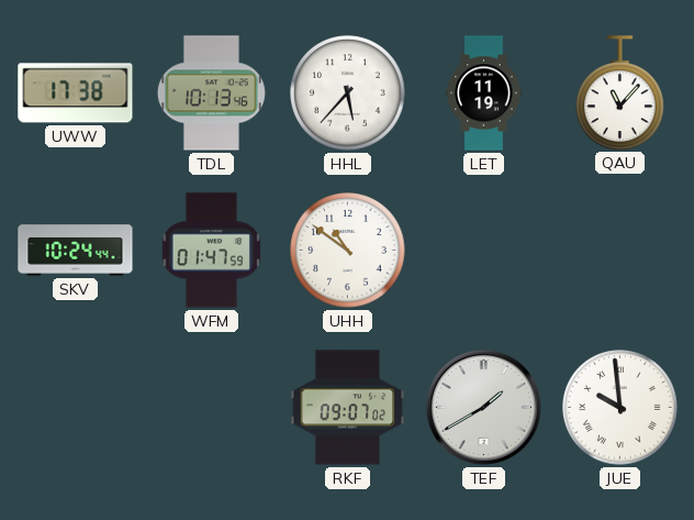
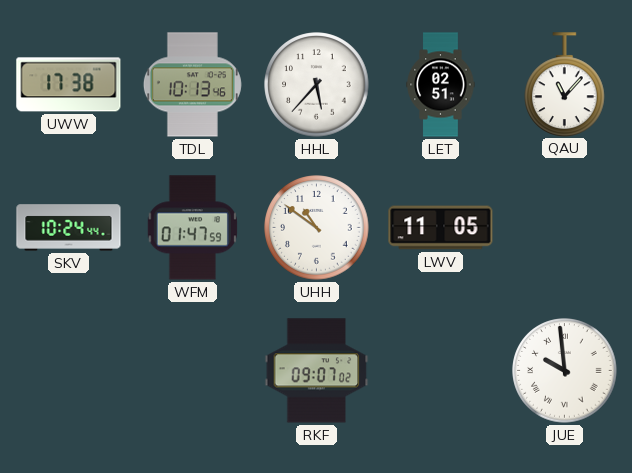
LET: 11:19 -> 02:51 (441, 85)
LWV: none -> 11:05 (441, 228)
TEF: 1:40 -> none (483, 407)
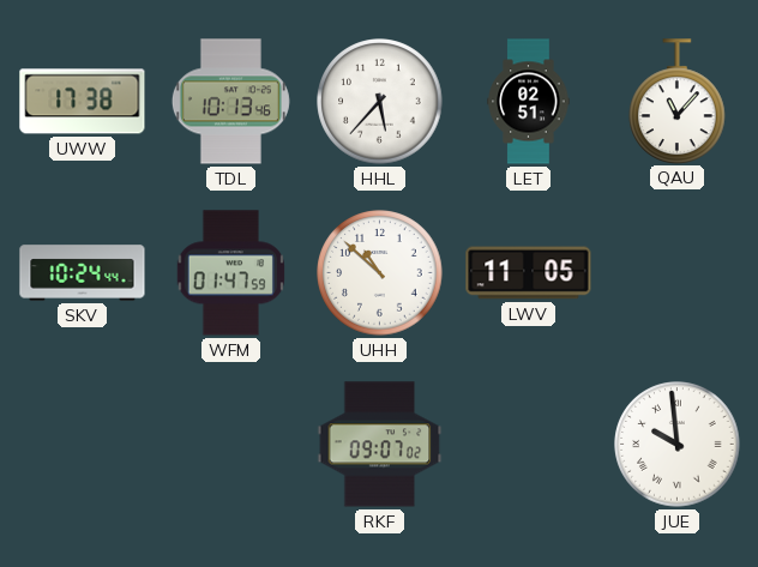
UHH: 10:51 -> 10:52 (380, 273)
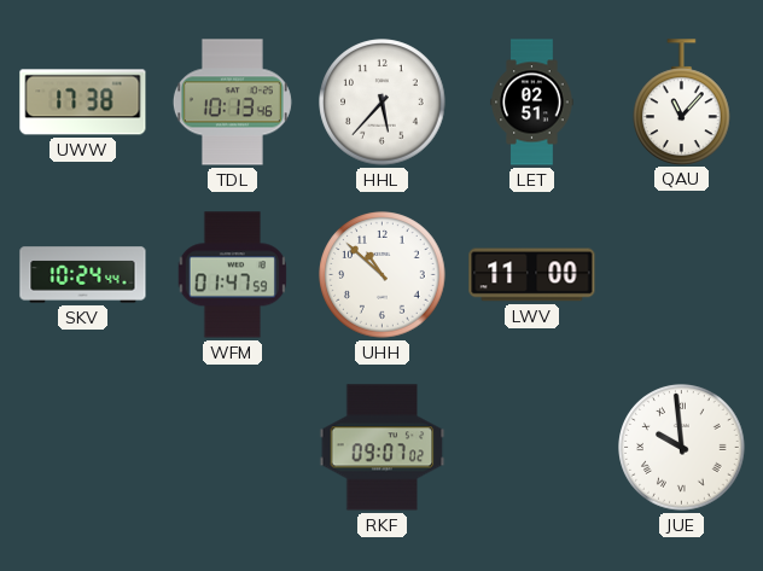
LWV: 11:05 -> 11:00 (532, 275)
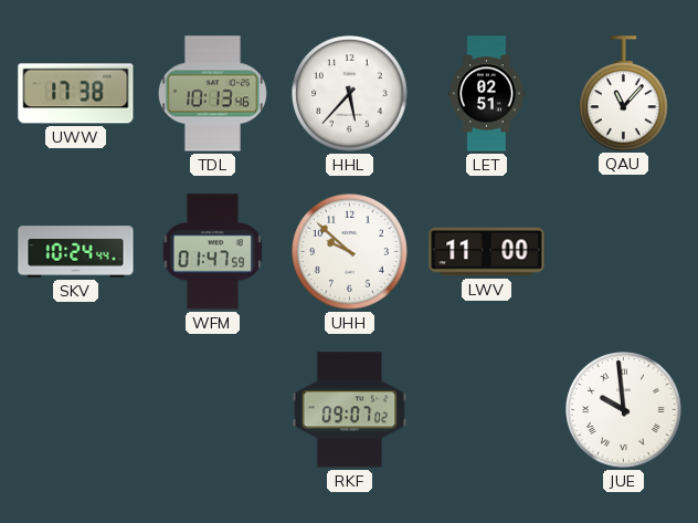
UHH: 10:52 -> 9:52 (350, 252)
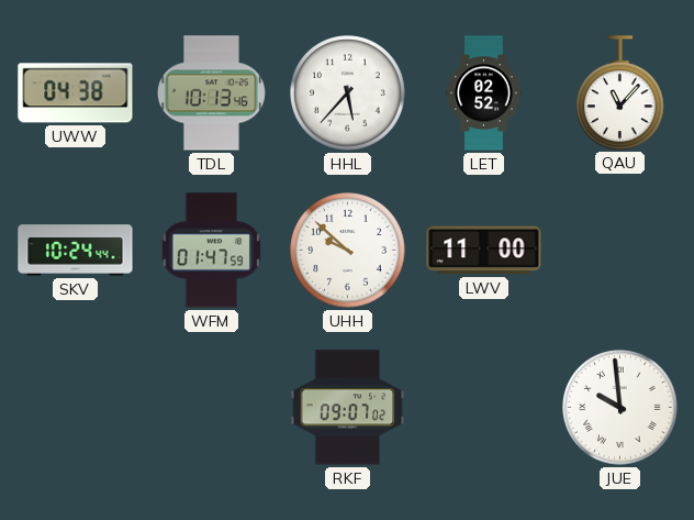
UWW: 17:38 -> 04:38 (76, 93)
LET: 02:51 -> 02:52 (484, 93)
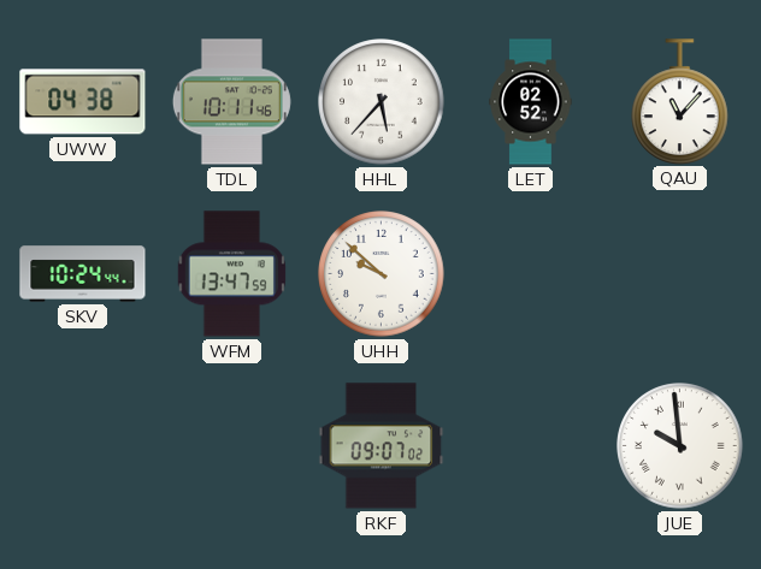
TDL: 10:13 -> 10:11 (231, 102)
WFM: 01:47 -> 13:47 (231, 274)
LWV: 11:00 -> none (484, 251)
